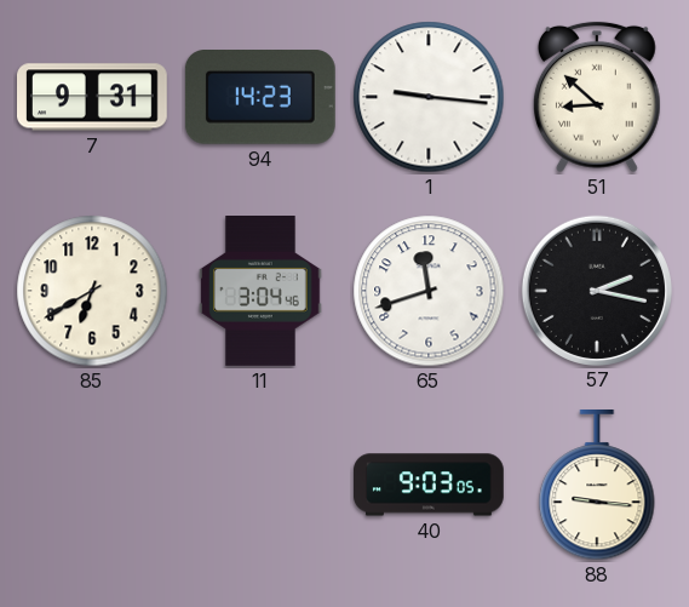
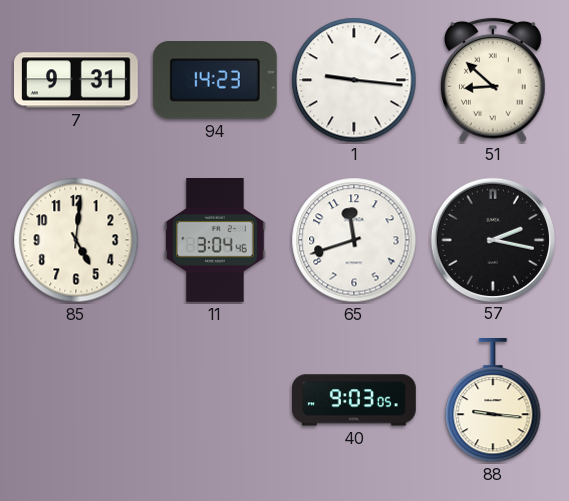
85: 6:40 -> 5:01 (76, 240)
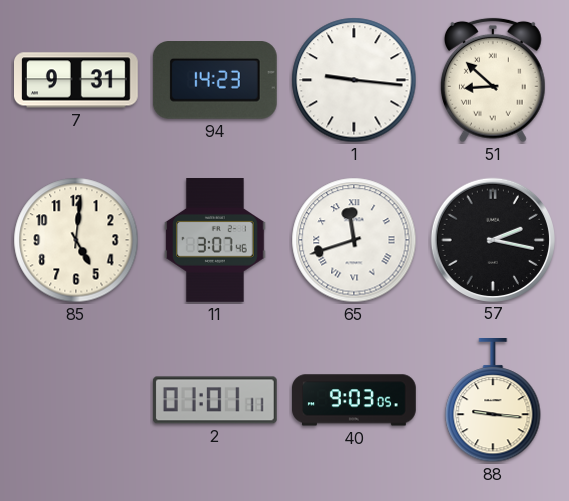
11: 3:04 -> 3:07 (215, 241)
65 numerals: Arabic -> Roman (354, 240)
2: none -> 01:01 (215, 400)
